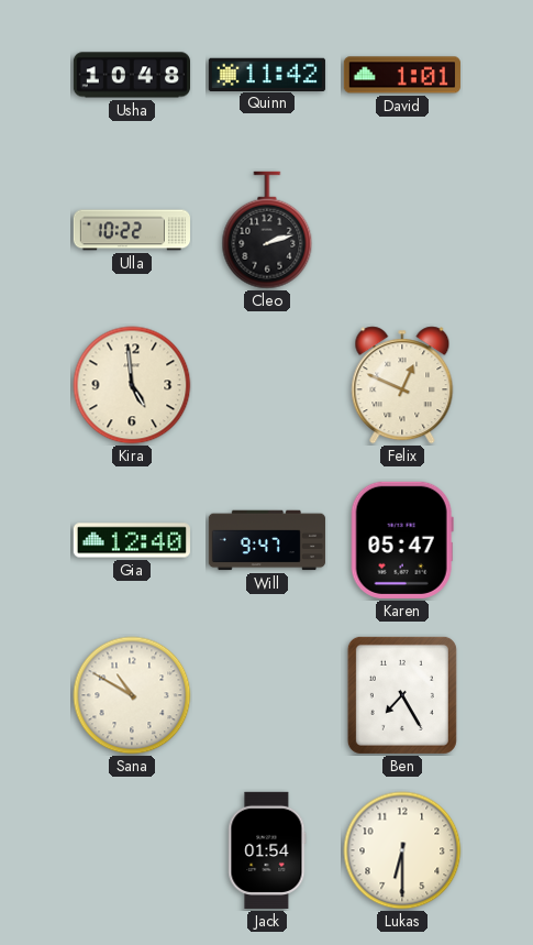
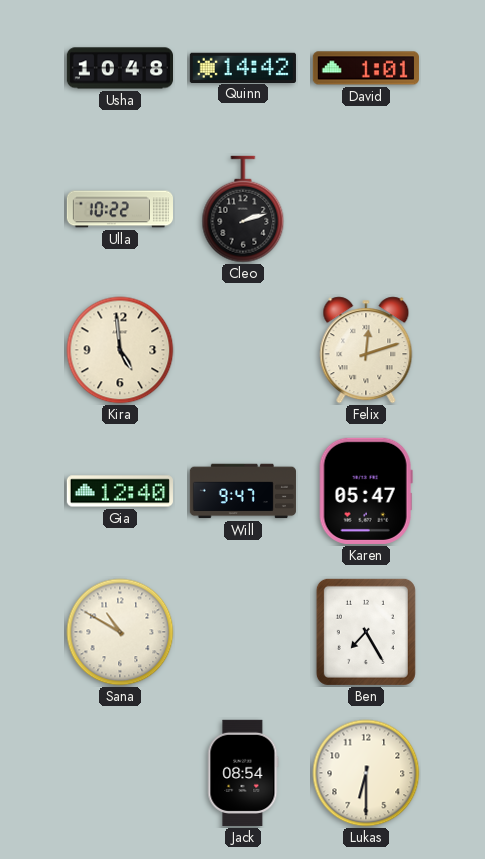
Quinn: 11:42 -> 14:42 (243, 67)
Felix: 12:49 -> 12:12 (366, 350)
Jack: 01:54 -> 08:54 (243, 773)
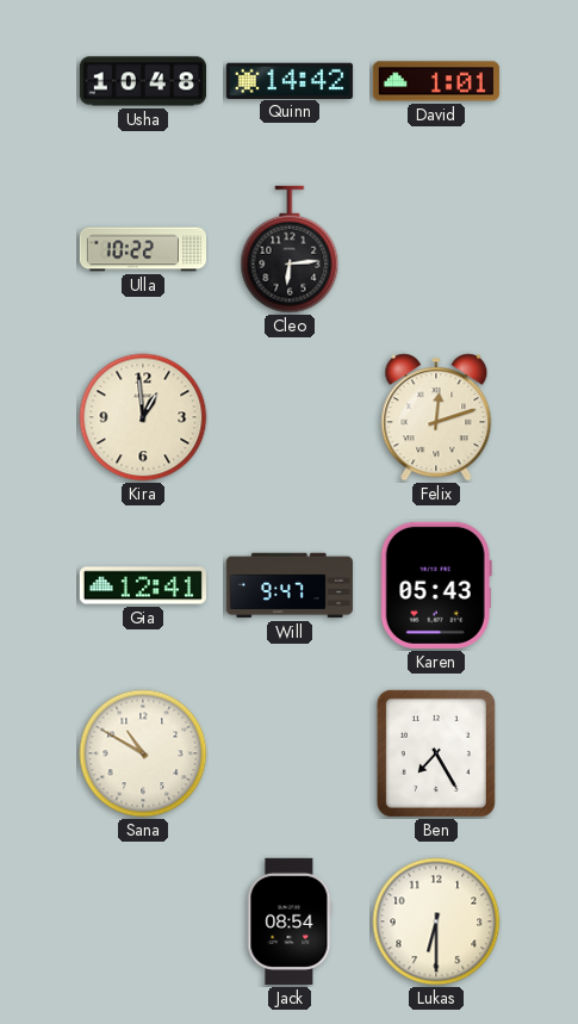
Cleo: 2:12 -> 6:14 (290, 249)
Kira: 4:59 -> 12:59 (143, 417)
Gia: 12:40 -> 12:41 (143, 585)
Karen: 05:47 -> 05:43 (436, 585)
